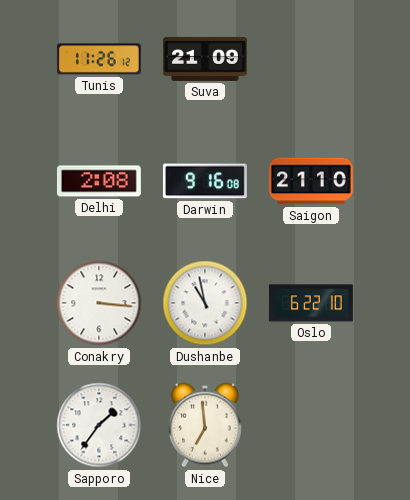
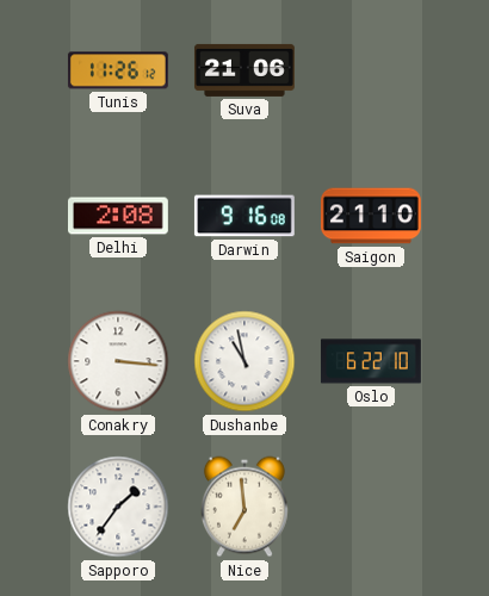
Suva: 21:09 -> 21:06 (244, 70)
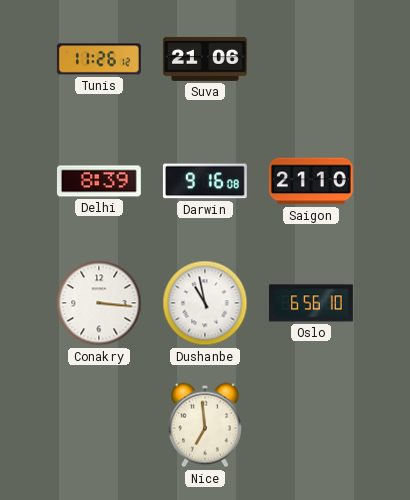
Delhi: 2:08 -> 8:39 (99, 181)
Oslo: 6:22 -> 6:56 (311, 303)
Sapporo: 1:36 -> none (118, 507)
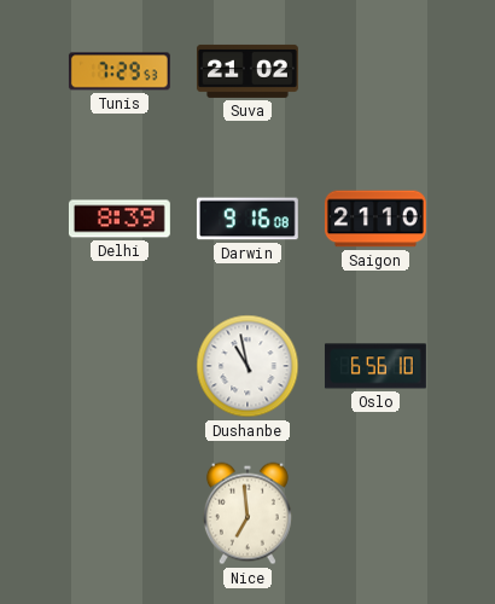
Tunis: 11:26 -> 7:29 (120, 71)
Suva: 21:06 -> 21:02 (247, 71)
Conakry: 3:16 -> none (99, 303)
